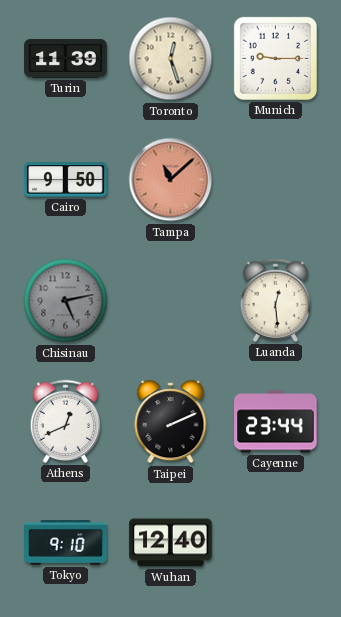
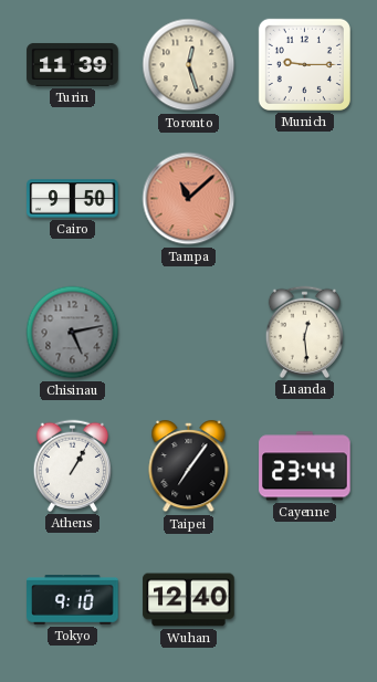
Athens: 12:41 -> 1:05 (72, 465)
Taipei: 2:11 -> 7:06 (189, 468)
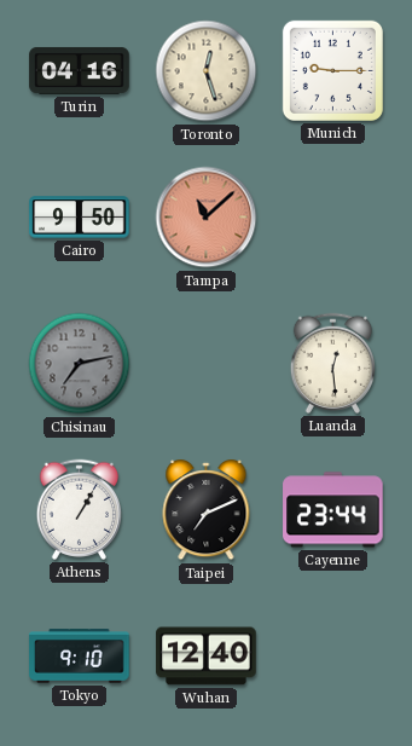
Turin: 11:39 -> 04:16 (80, 70)
Chisinau: 5:13 -> 7:13 (80, 364)
Taipei: 7:06 -> 7:11 (207, 511)
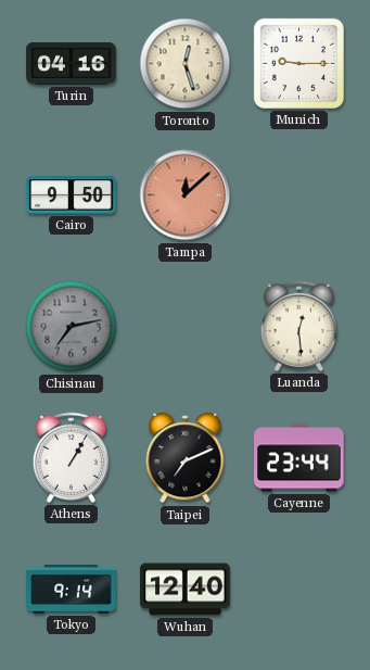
Tampa: 11:08 -> 12:08 (186, 195)
Tokyo: 9:10 -> 9:14 (72, 590)
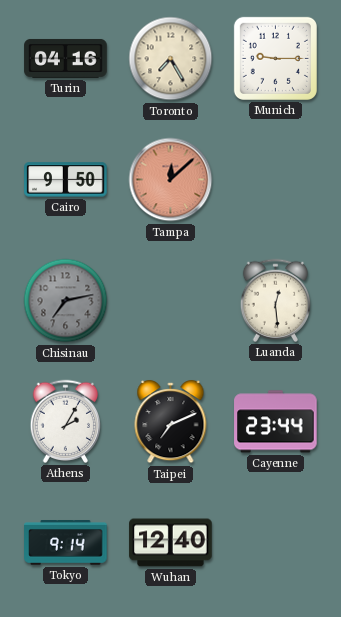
Toronto: 12:27 -> 7:25 (171, 59)
Athens: 1:05 -> 2:05 (65, 421)
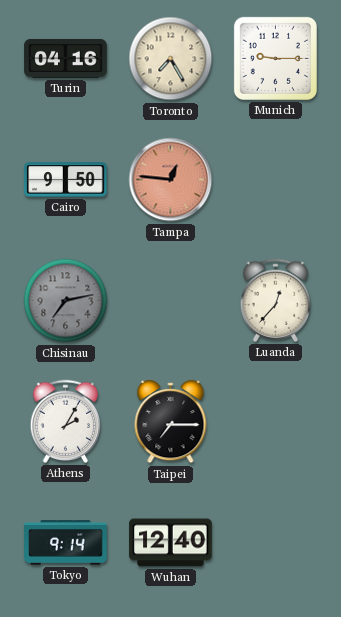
Tampa: 12:08 -> 12:46 (171, 180)
Luanda: 12:29 -> 12:37 (275, 300)
Taipei: 7:11 -> 7:15 (171, 423)
Cayenne: 23:44 -> none (276, 422)
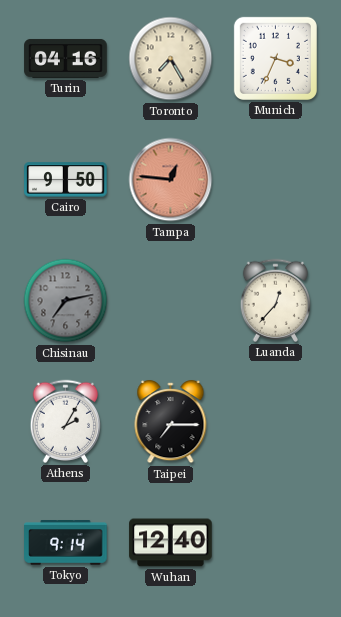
Munich: 9:15 -> 3:34 (275, 58)
